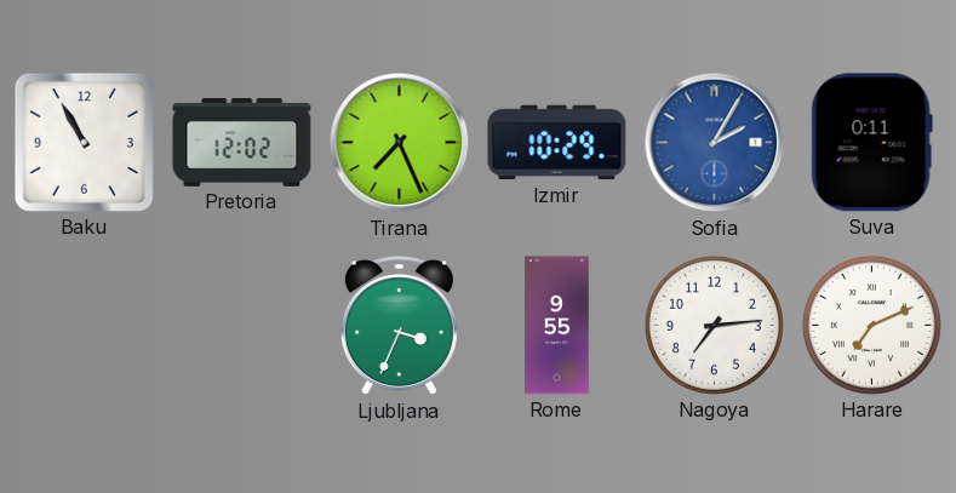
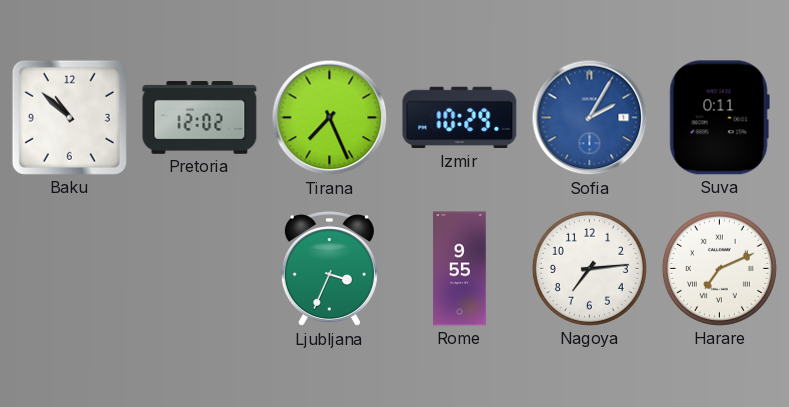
Baku: 10:55 -> 10:52 (69, 117)
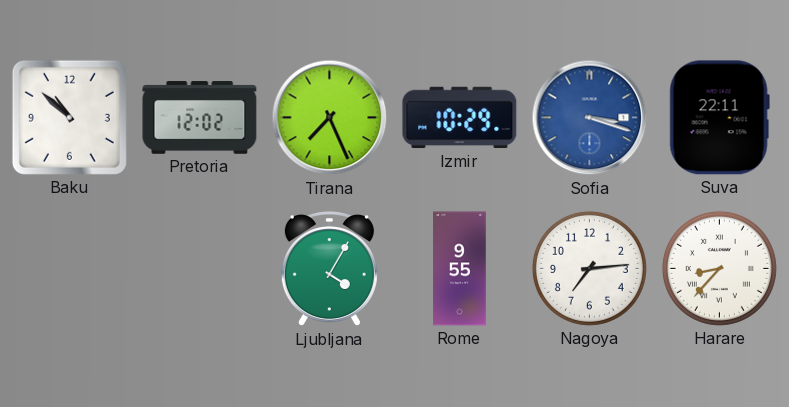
Sofia: 2:05 -> 3:18 (590, 118)
Suva: 0:11 -> 22:11 (719, 118)
Ljubljana: 3:34 -> 4:05 (329, 269)
Harare: 7:11 -> 8:37 (719, 268)
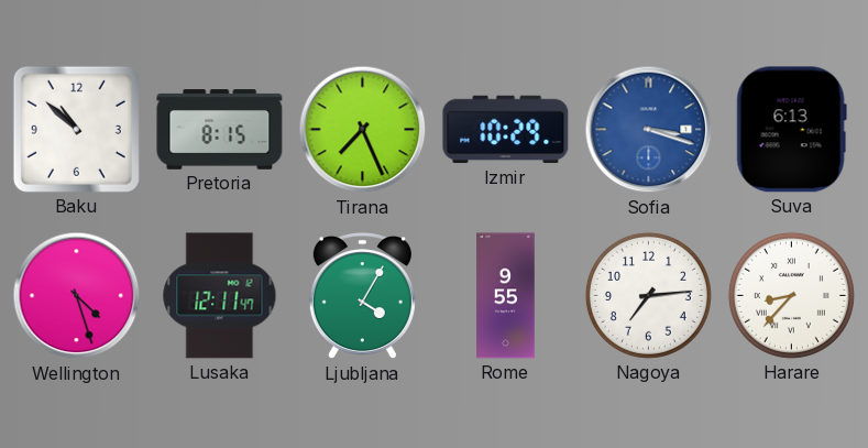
Pretoria: 12:02 -> 8:15 (220, 130)
Suva: 22:11 -> 6:13 (791, 130)
Wellington: none -> 4:27 (77, 296)
Lusaka: none -> 12:11 (220, 296)
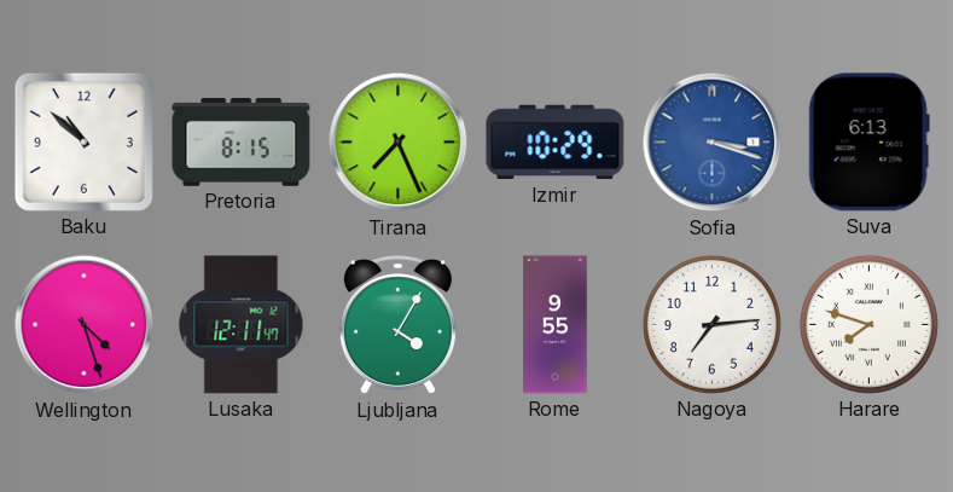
Harare: 8:37 -> 7:48 (868, 324)
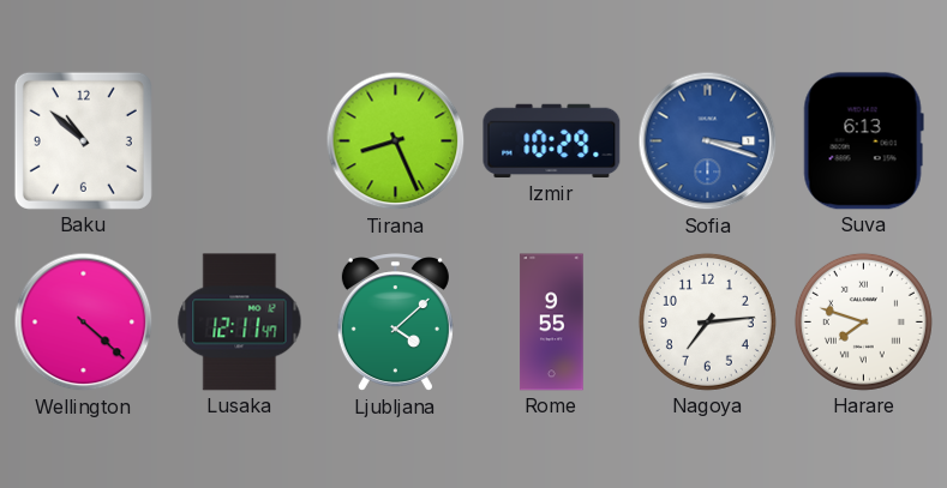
Pretoria: 8:15 -> none (242, 143)
Tirana: 7:26 -> 8:26 (396, 141)
Wellington: 4:27 -> 4:22 (84, 323)
Ljubljana: 4:05 -> 4:08 (395, 323)
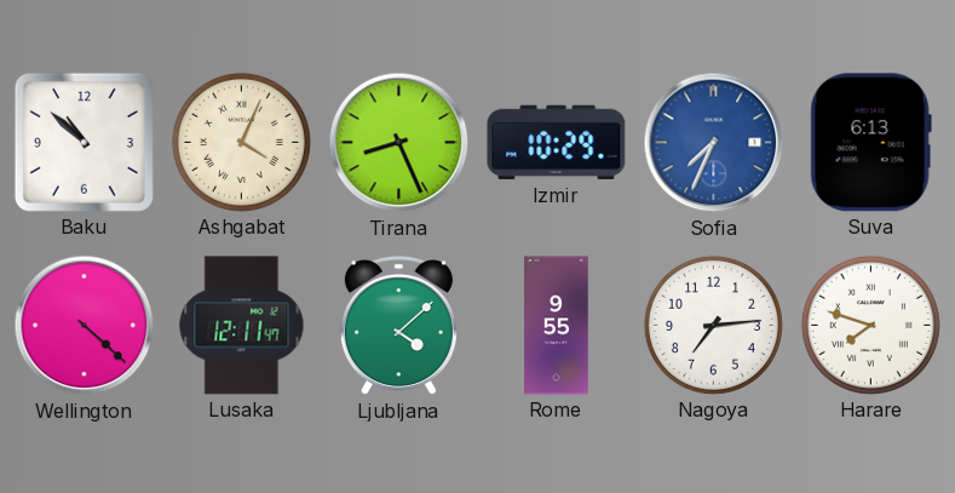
Ashgabat: none -> 4:04 (241, 142)
Sofia: 3:18 -> 7:34 (714, 143)
